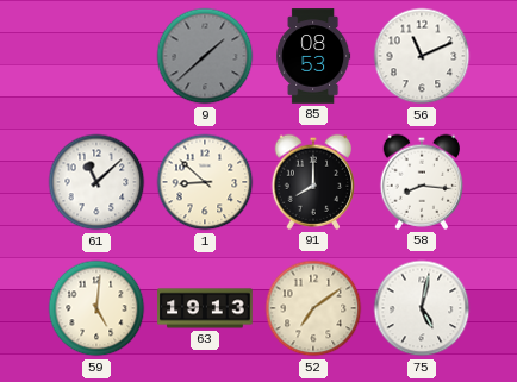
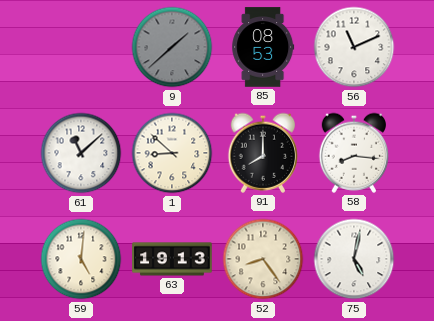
52: 7:09 -> 8:24 (263, 259)
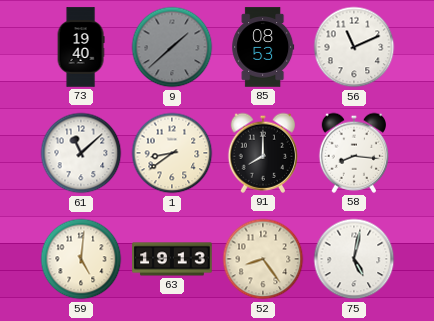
73: none -> 19:40 (81, 47)
1: 8:52 -> 8:39 (172, 153)
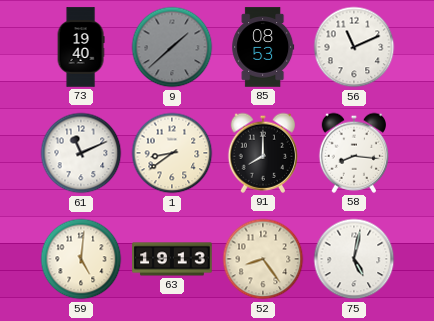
61: 11:08 -> 11:11 (81, 153)
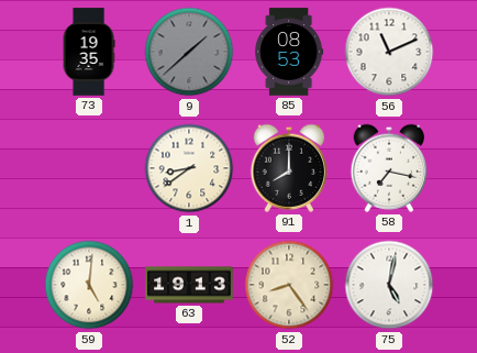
73: 19:40 -> 19:35 (89, 52)
61: 11:11 -> none (81, 153)
58: 8:16 -> 7:17 (389, 168)
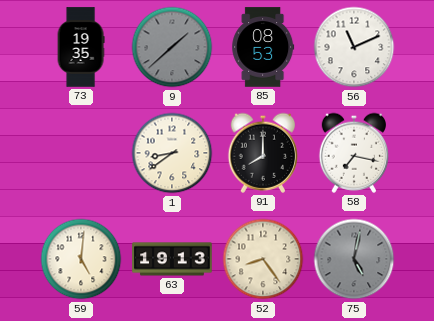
75 dial: white -> grey (354, 259)
